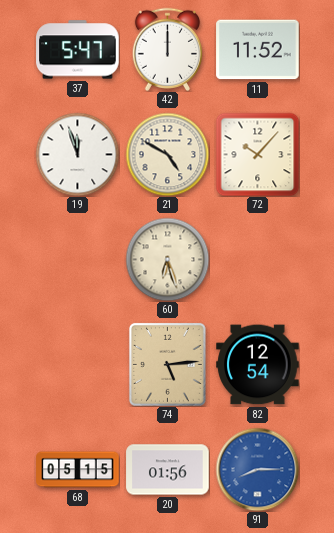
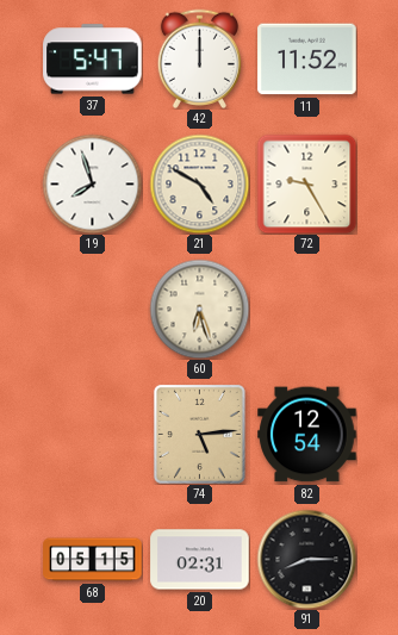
19: 11:57 -> 7:57 (92, 183)
72: 10:07 -> 9:25 (306, 183)
20: 01:56 -> 02:31 (200, 560)
91 dial: blue -> black (306, 559)
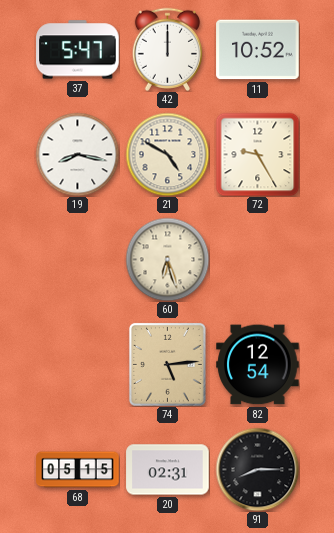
11: 11:52 -> 10:52 (258, 50)
19: 7:57 -> 8:17 (77, 154)
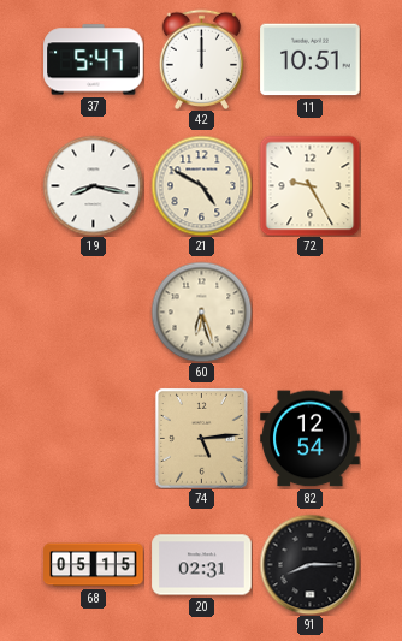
11: 10:52 -> 10:51 (311, 60)
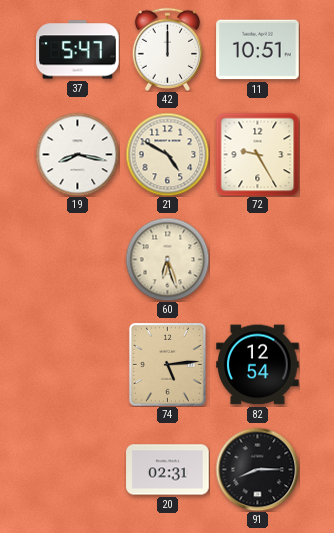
68: 05:15 -> none (94, 565)
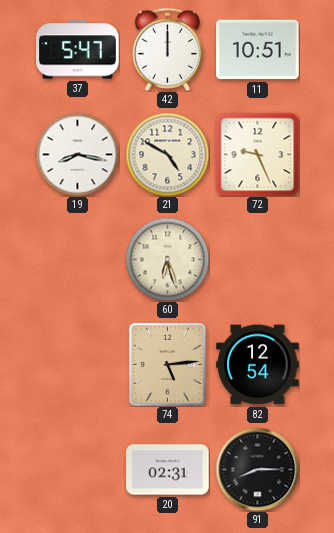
72: 9:25 -> 9:26 (257, 154)
